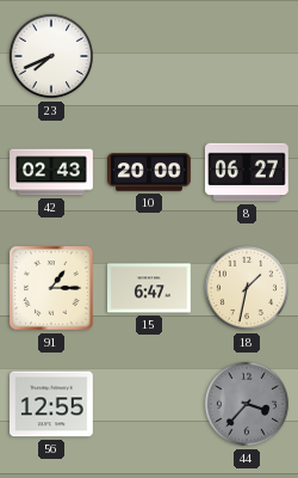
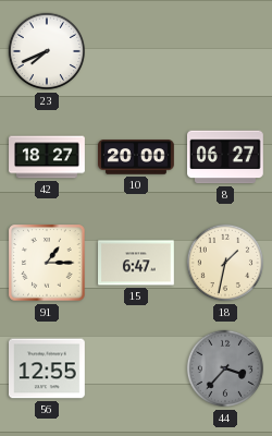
42: 02:43 -> 18:27 (47, 157)
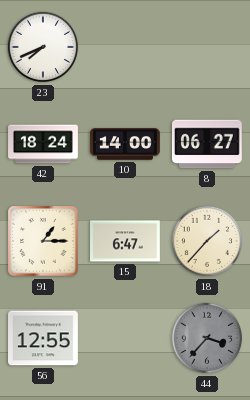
42: 18:27 -> 18:24 (43, 144)
10: 20:00 -> 14:00 (126, 144)
18: 1:32 -> 1:37 (207, 241)
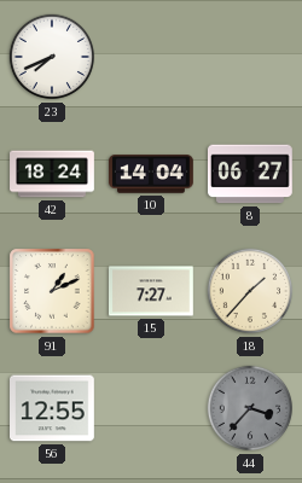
10: 14:00 -> 14:04 (152, 174)
91: 1:15 -> 1:11 (52, 291)
15: 6:47 -> 7:27 (152, 291)
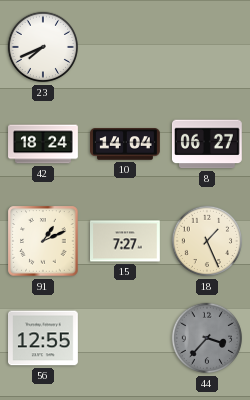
18: 1:37 -> 1:26 (207, 241)
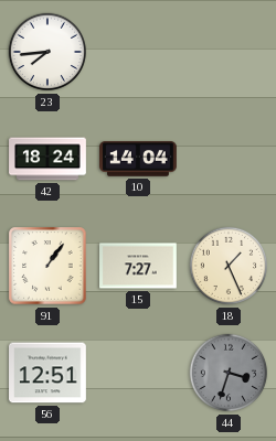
23: 7:41 -> 7:44 (47, 52)
8: 06:27 -> none (208, 144)
91: 1:11 -> 1:06 (47, 266)
56: 12:55 -> 12:51 (49, 373)
44: 3:37 -> 3:33 (229, 373)
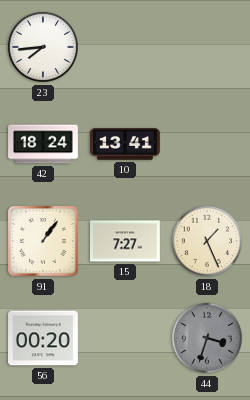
10: 14:04 -> 13:41 (126, 144)
56: 12:51 -> 00:20 (44, 338)
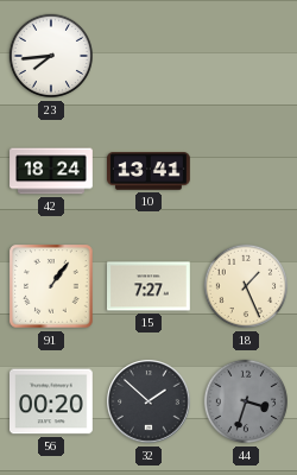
32: none -> 1:52 (148, 401)
